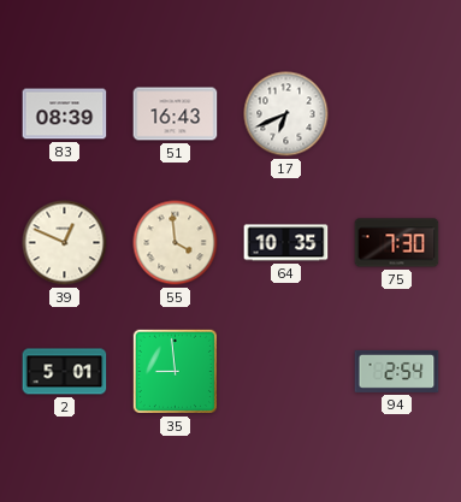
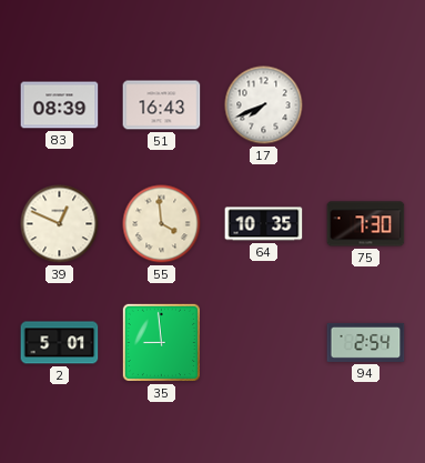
17: 6:41 -> 7:41 (264, 105)
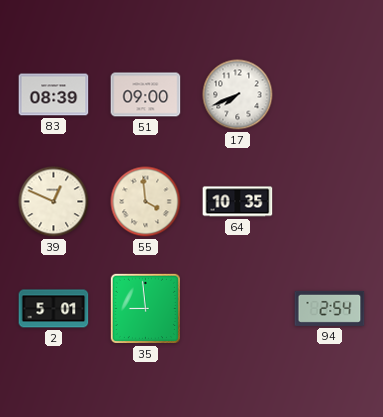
51: 16:43 -> 09:00 (146, 95)
75: 7:30 -> none (366, 224)
